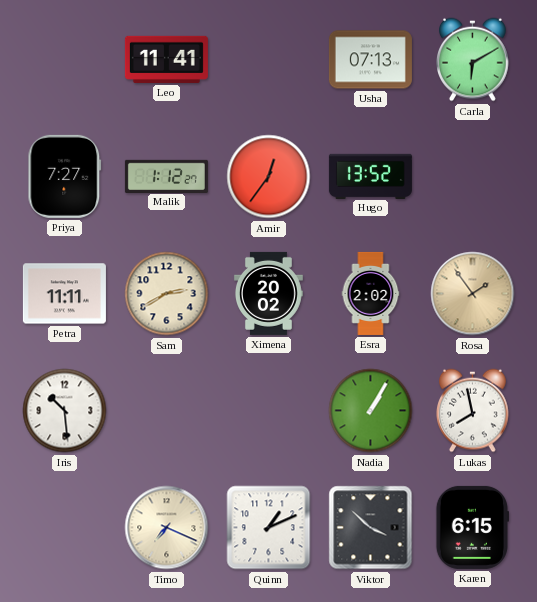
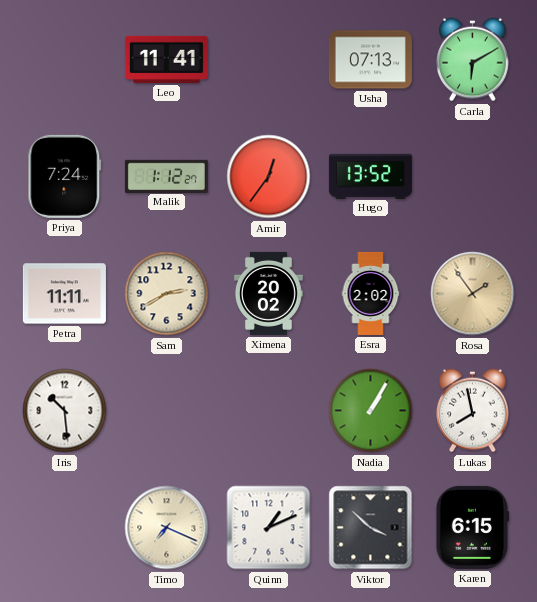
Priya: 7:27 -> 7:24 (65, 176)
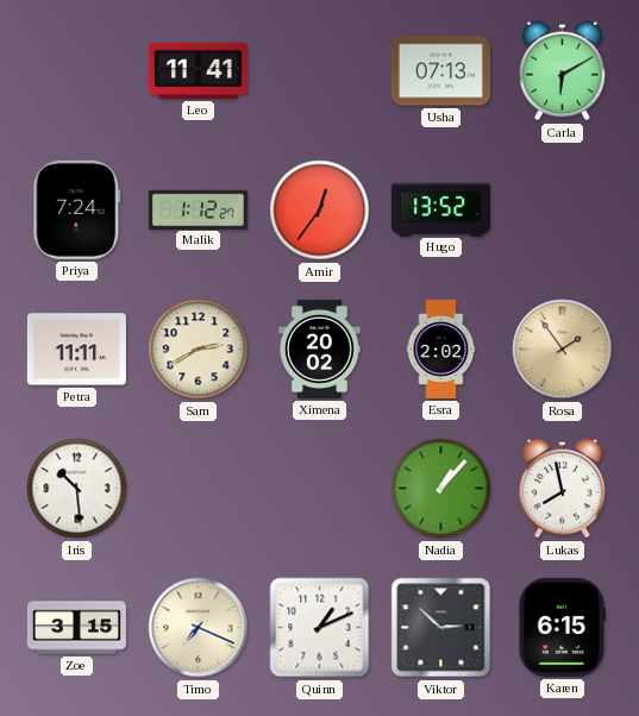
Nadia: 1:05 -> 1:07 (441, 489)
Zoe: none -> 3:15 (76, 628)
Viktor: 3:52 -> 2:52 (441, 628)
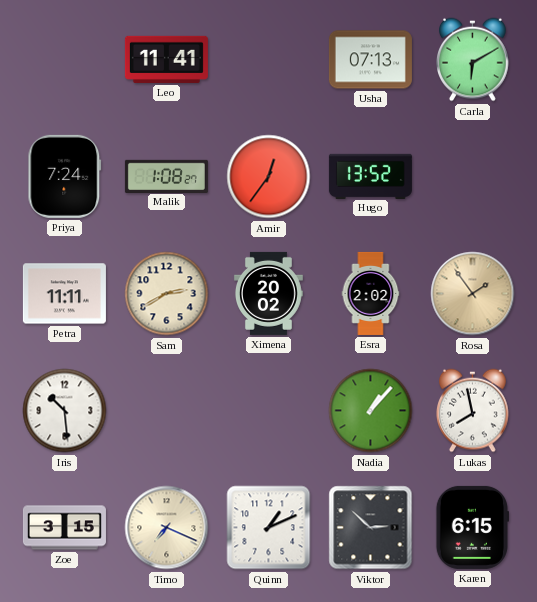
Malik: 1:12 -> 1:08 (166, 176)
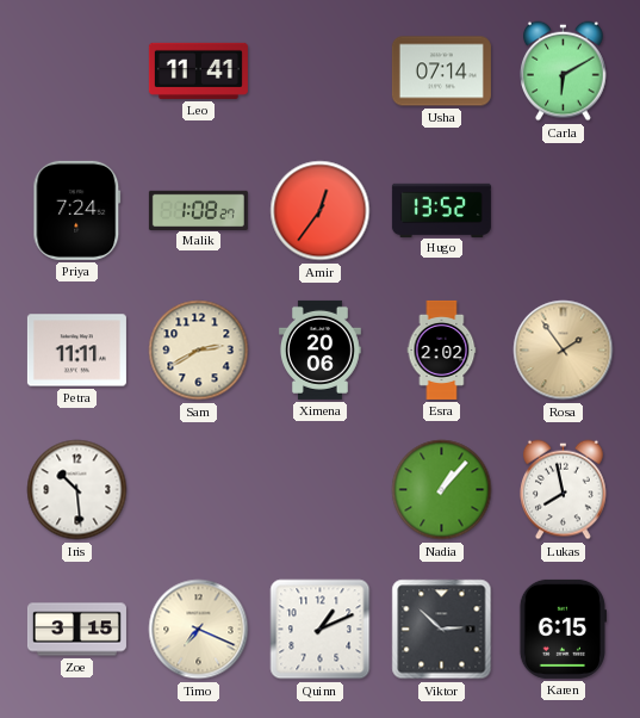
Usha: 07:13 -> 07:14 (441, 72)
Ximena: 20:02 -> 20:06 (319, 349)
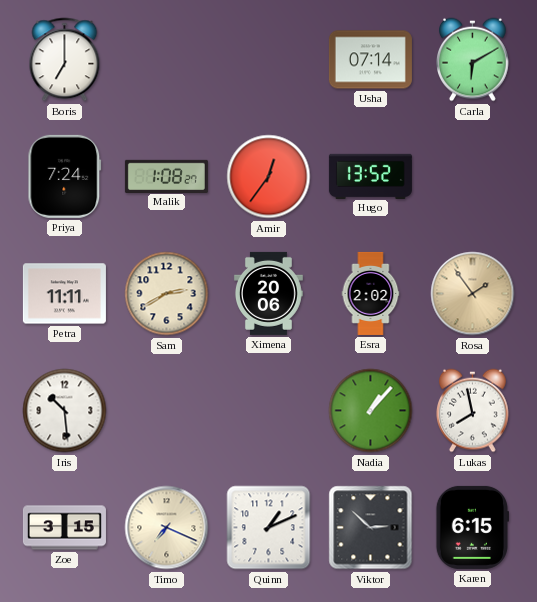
Boris: none -> 7:00 (65, 60)
Leo: 11:41 -> none (198, 70)
